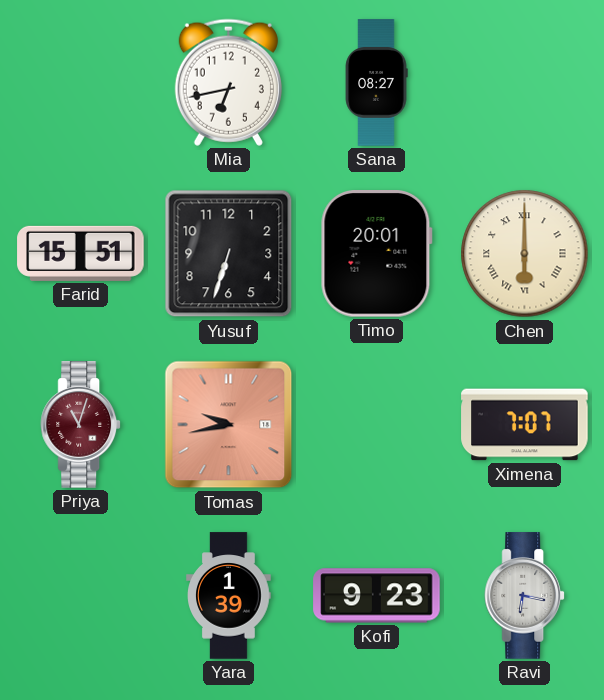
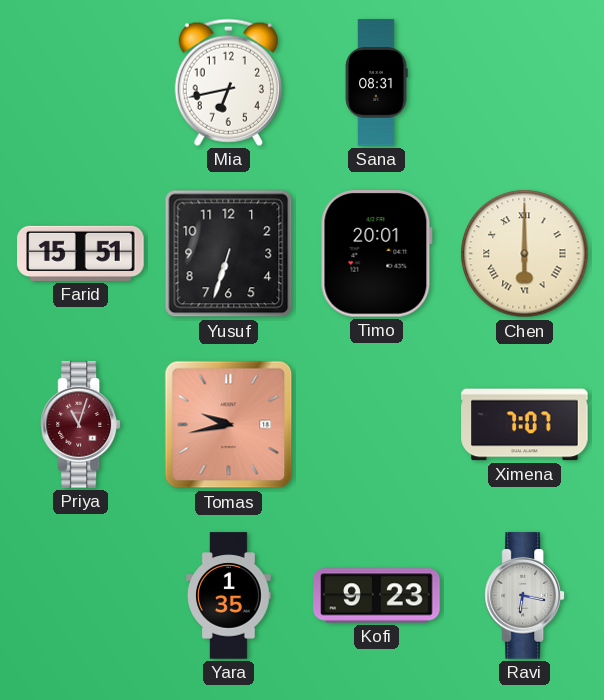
Sana: 08:27 -> 08:31 (376, 83)
Yara: 1:39 -> 1:35 (229, 596)
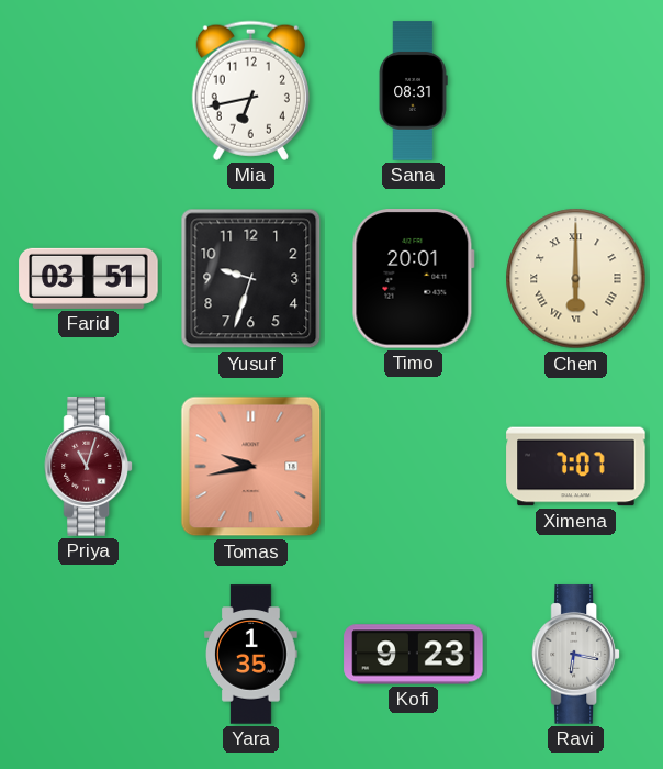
Farid: 15:51 -> 03:51 (89, 278)
Yusuf: 6:33 -> 9:33 (251, 279)
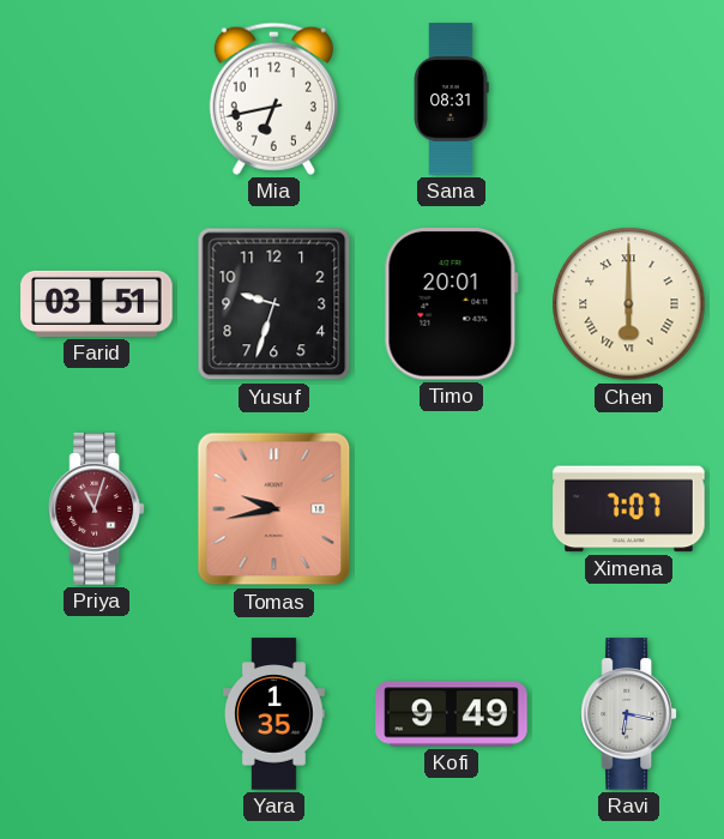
Kofi: 9:23 -> 9:49 (452, 714)
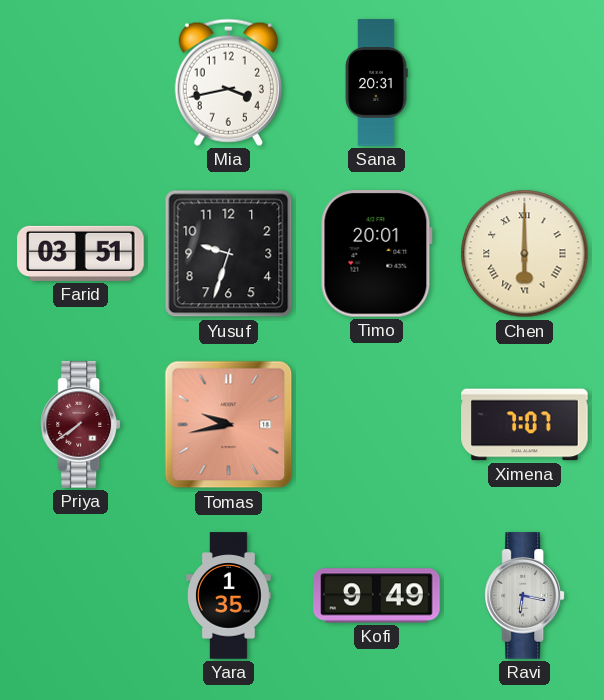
Mia: 6:43 -> 3:43 (228, 82)
Sana: 08:31 -> 20:31 (376, 83)
Priya: 11:03 -> 7:39 (81, 425)
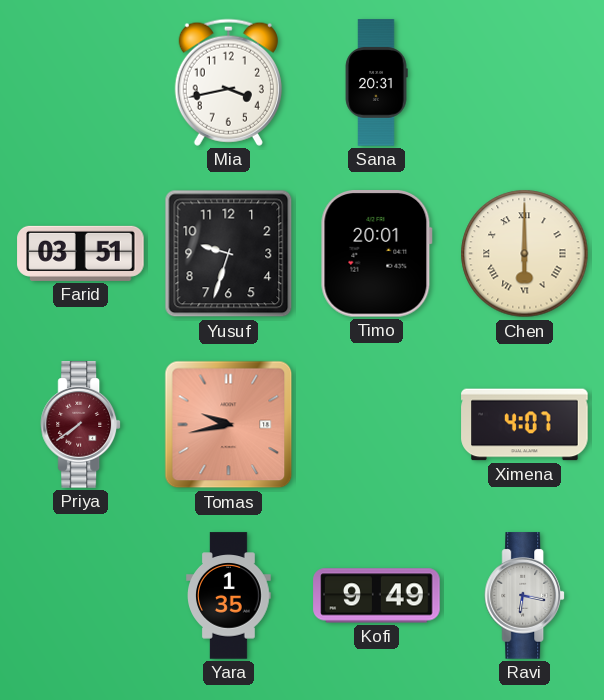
Ximena: 7:07 -> 4:07 (525, 425)
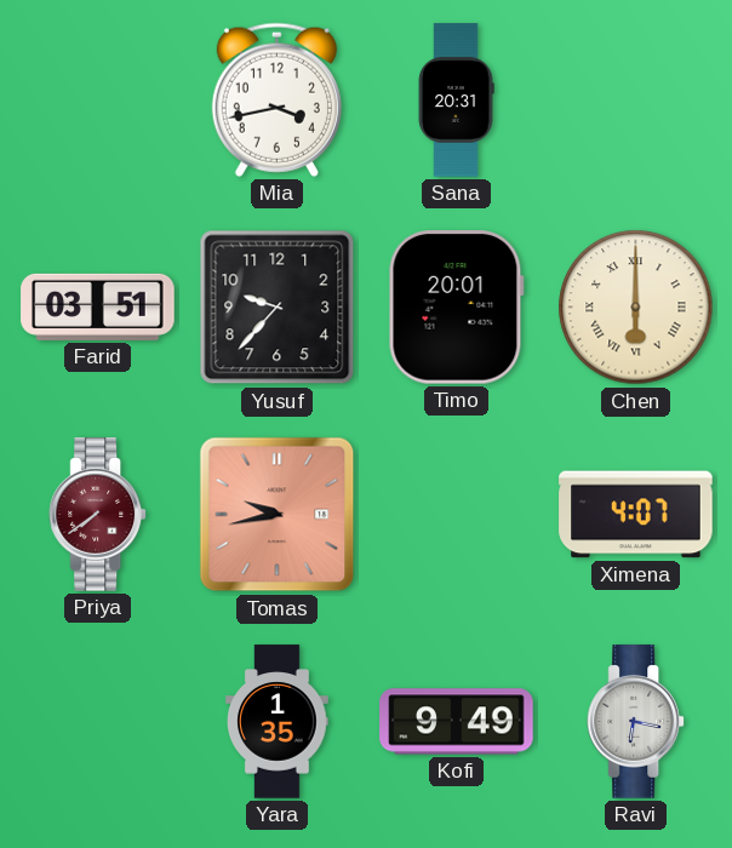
Yusuf: 9:33 -> 9:37 (278, 308)
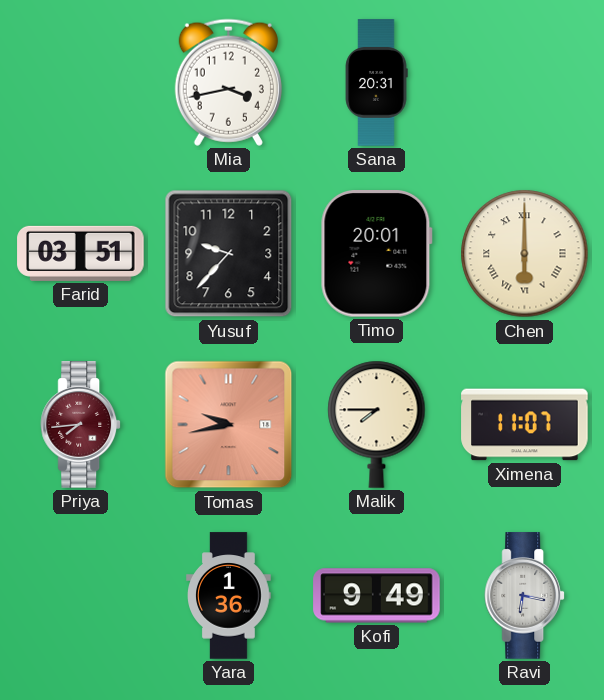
Priya: 7:39 -> 7:44 (81, 425)
Malik: none -> 7:45 (377, 424)
Ximena: 4:07 -> 11:07 (525, 425)
Yara: 1:35 -> 1:36 (229, 596)
